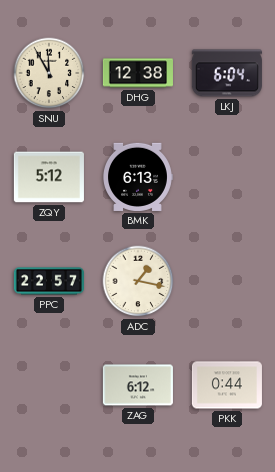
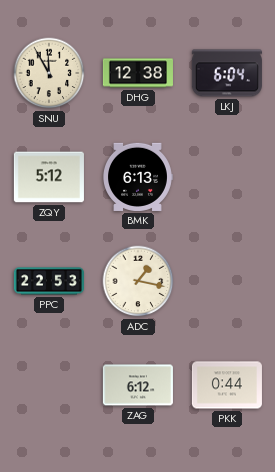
PPC: 22:57 -> 22:53 (49, 281)
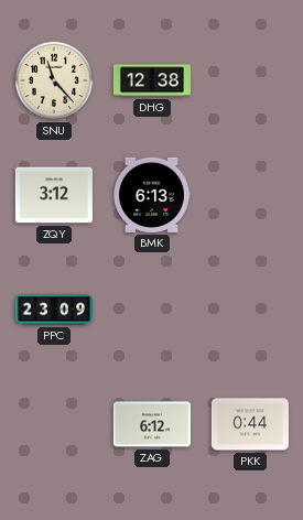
SNU: 11:55 -> 11:23 (54, 80)
LKJ: 6:04 -> none (227, 73)
ZQY: 5:12 -> 3:12 (54, 195)
PPC: 22:53 -> 23:09 (54, 310)
ADC: 1:17 -> none (138, 281)
